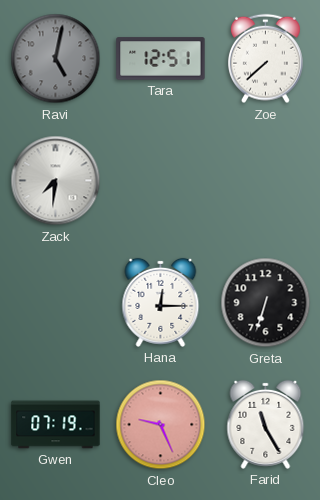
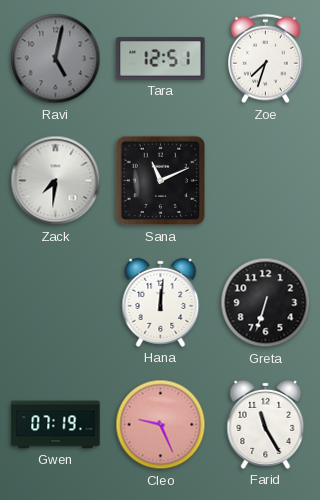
Zoe: 7:38 -> 7:33 (266, 59)
Sana: none -> 11:11 (161, 181)
Hana: 12:15 -> 12:01 (161, 302)
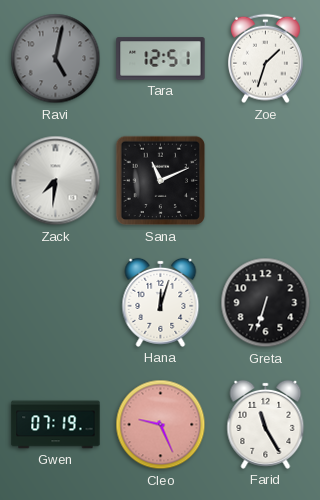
Zoe: 7:33 -> 1:33 (266, 59)
Hana: 12:01 -> 12:03 (161, 302)
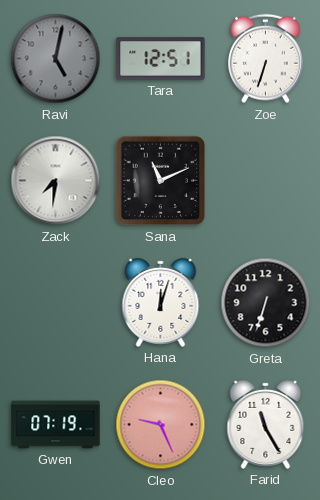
Zoe: 1:33 -> 6:33 (266, 59)
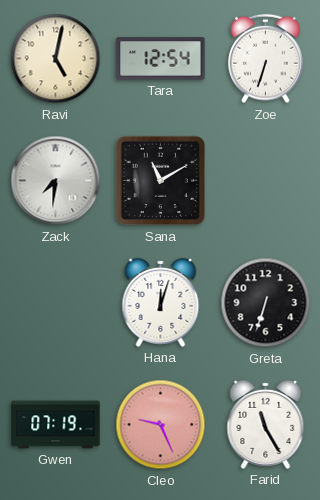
Ravi dial: grey -> cream (56, 59)
Tara: 12:51 -> 12:54 (161, 59)
Sana: 11:11 -> 11:10 (161, 181)
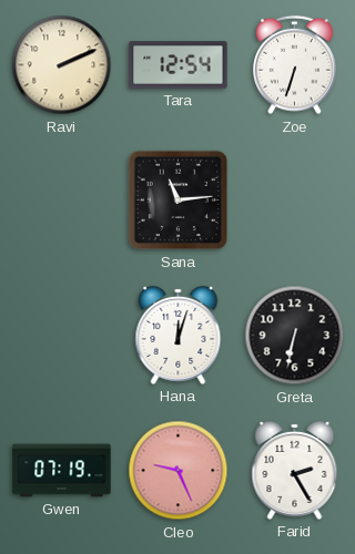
Ravi: 5:02 -> 2:11 (62, 65)
Zack: 7:31 -> none (56, 181)
Sana: 11:10 -> 11:14 (179, 201)
Greta: 6:33 -> 6:32 (295, 336)
Farid: 11:25 -> 2:25 (295, 470)
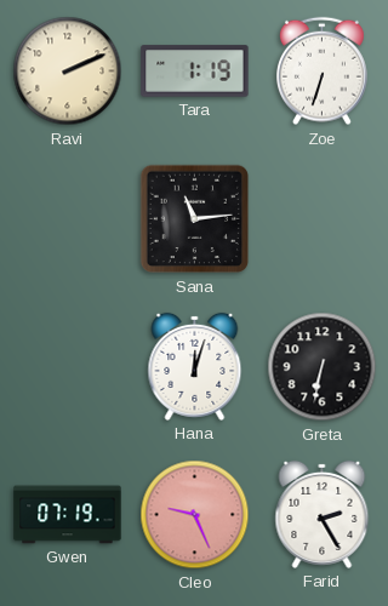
Tara: 12:54 -> 1:19 (195, 72)
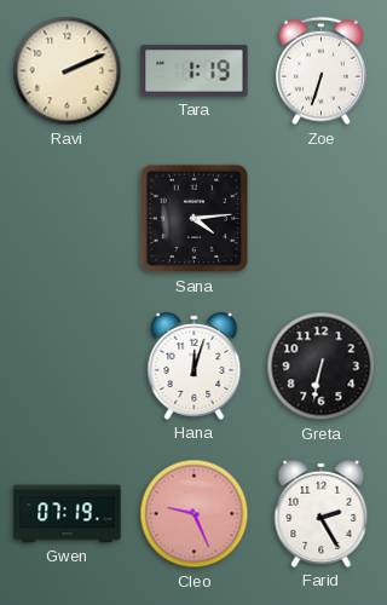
Sana: 11:14 -> 4:14 (195, 219)
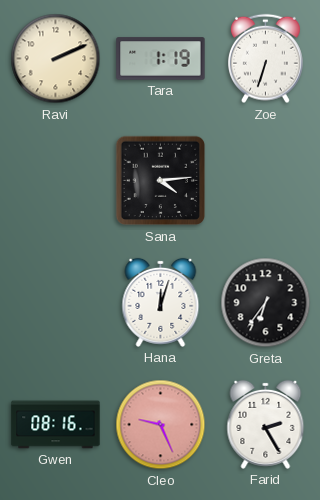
Greta: 6:32 -> 6:36 (266, 303)
Gwen: 07:19 -> 08:16 (56, 425)
